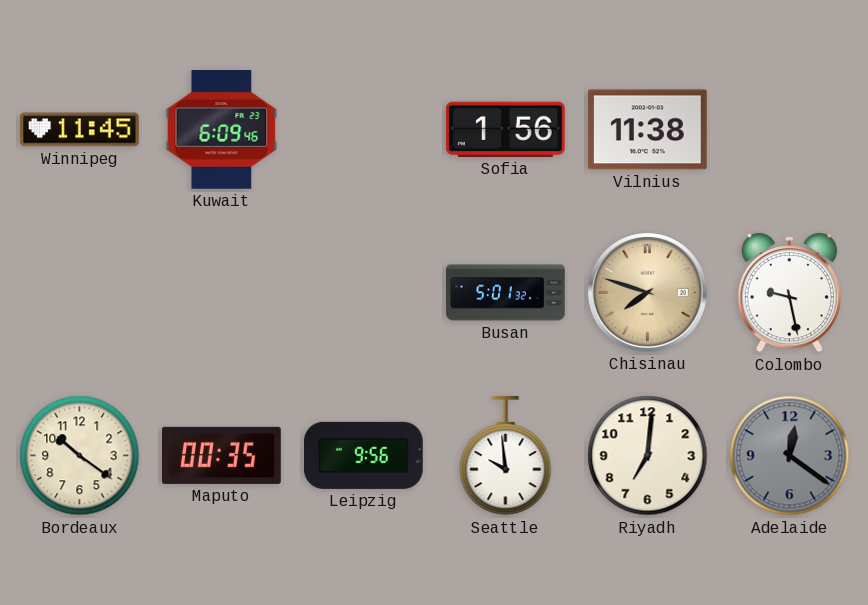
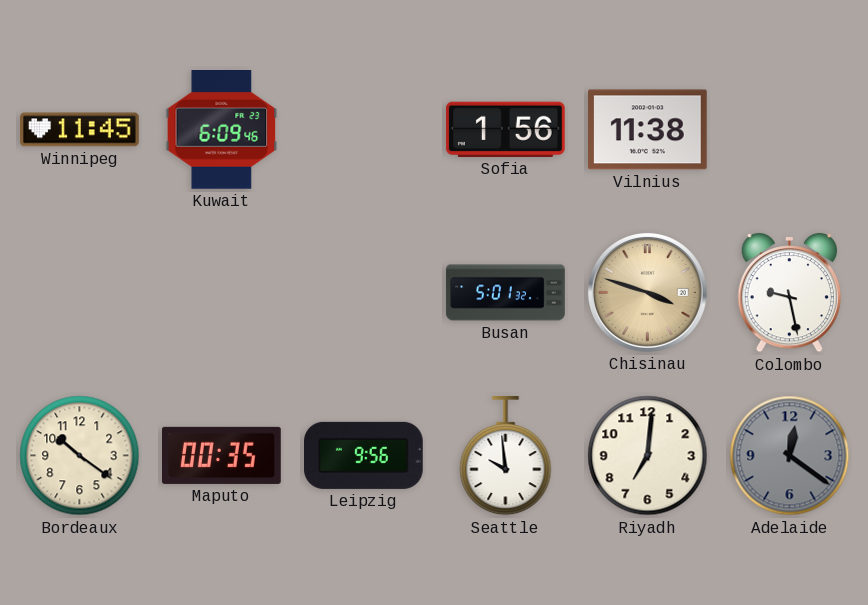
Chisinau: 7:48 -> 3:48 (647, 292)
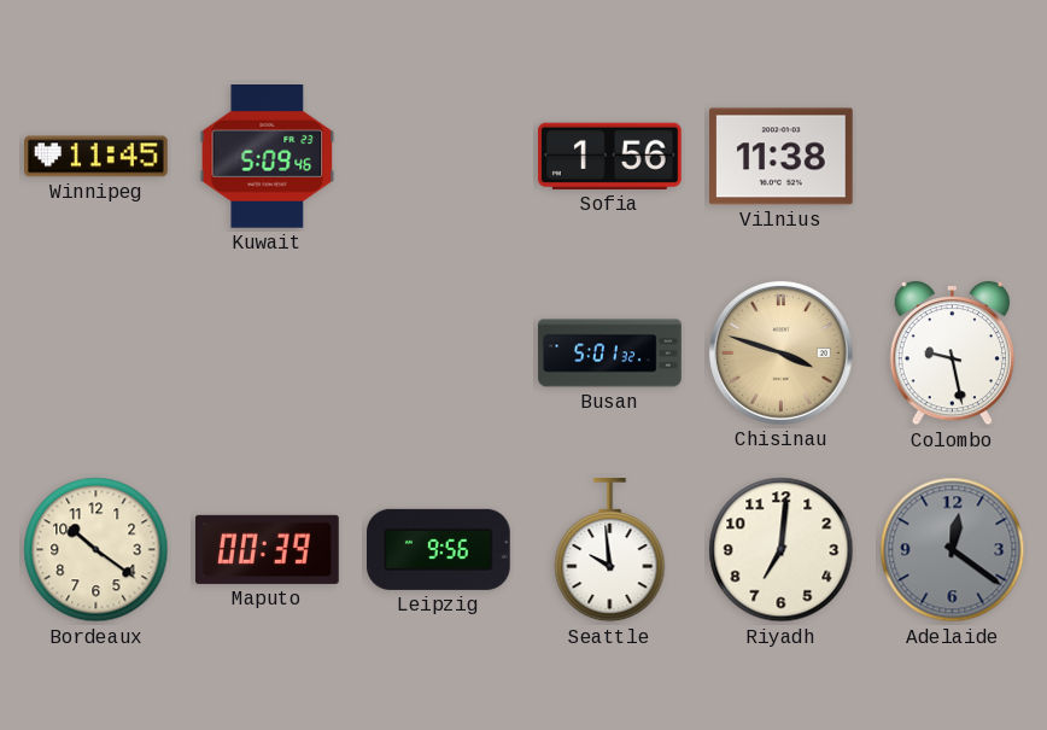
Kuwait: 6:09 -> 5:09 (268, 157)
Maputo: 00:35 -> 00:39 (268, 549)
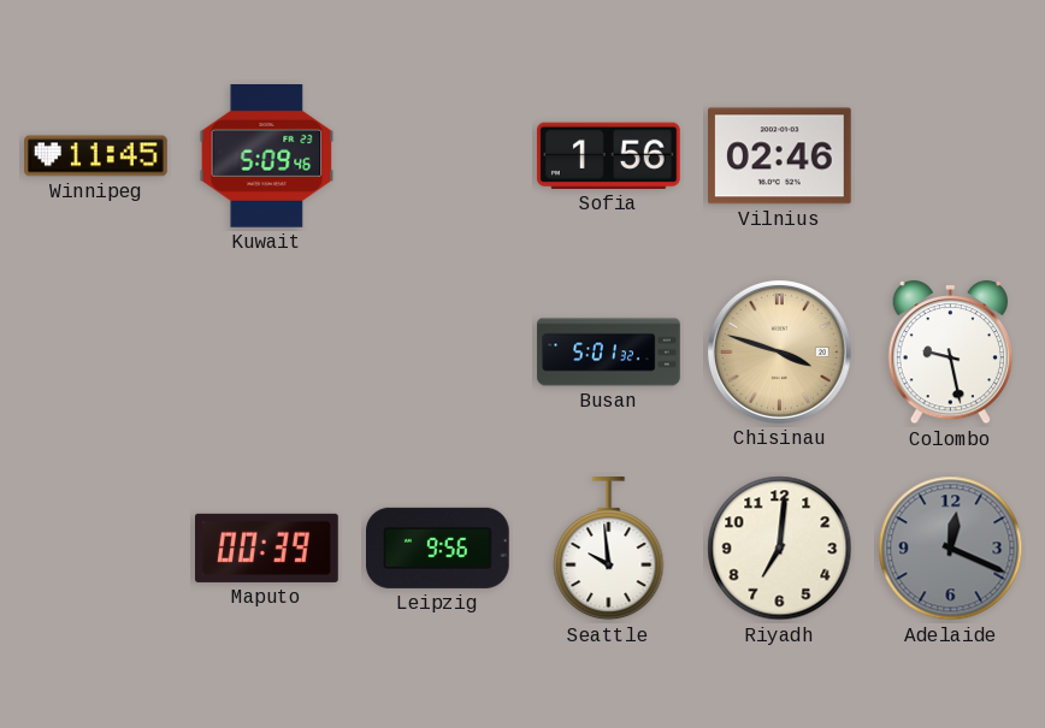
Vilnius: 11:38 -> 02:46 (780, 156)
Bordeaux: 10:21 -> none (96, 550)
Adelaide: 12:21 -> 12:19 (951, 549)
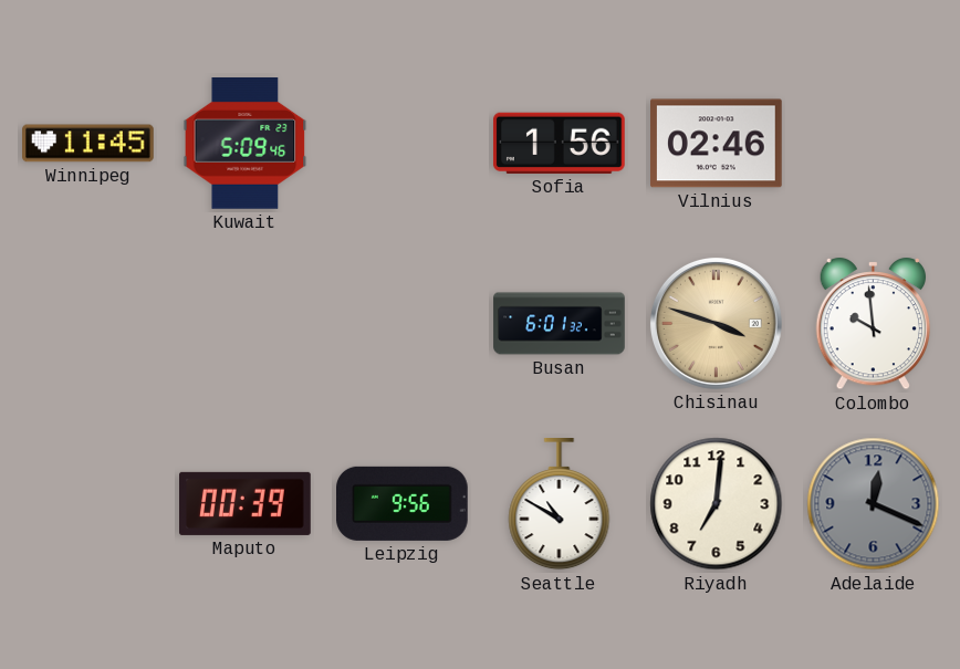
Busan: 5:01 -> 6:01 (560, 324)
Colombo: 9:28 -> 9:59 (873, 324)
Seattle: 9:59 -> 10:50 (560, 505)
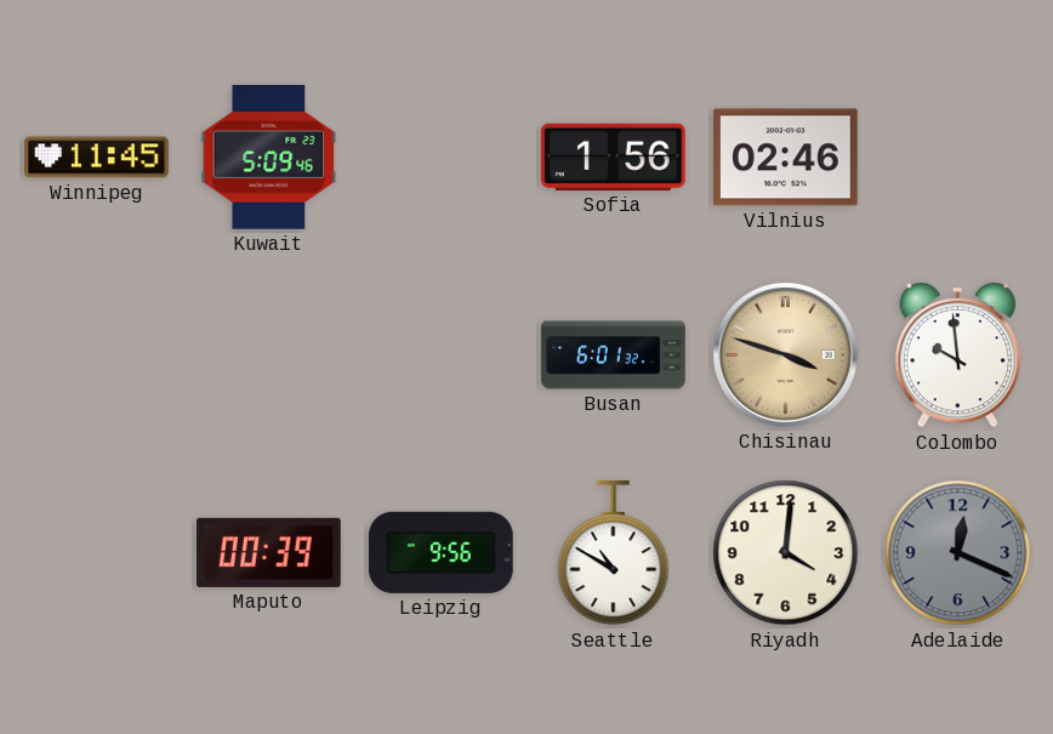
Riyadh: 7:01 -> 4:01 (786, 553)
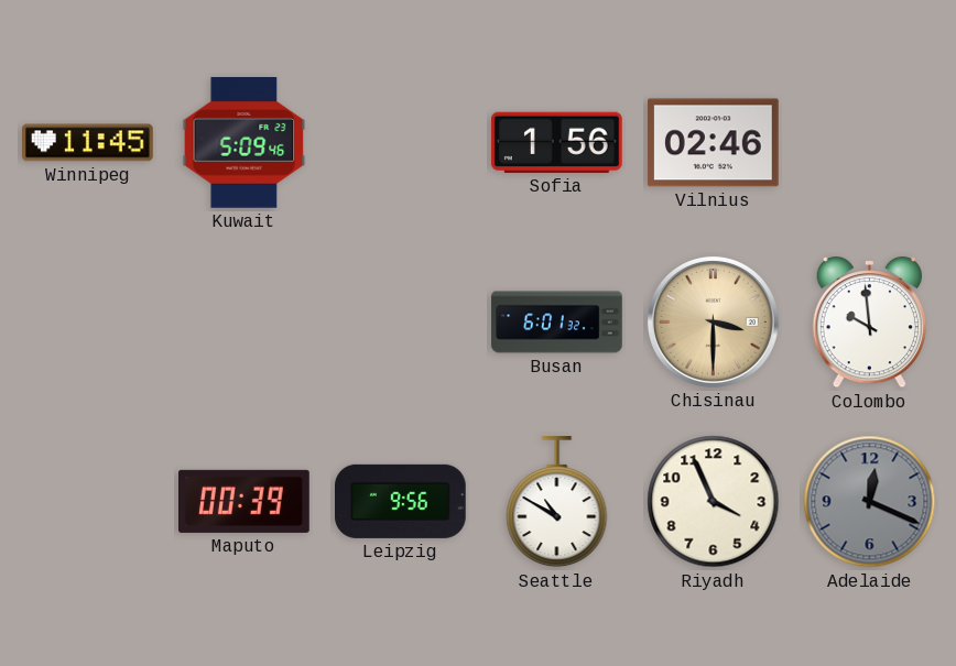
Chisinau: 3:48 -> 3:30 (713, 321)
Riyadh: 4:01 -> 3:56 (714, 502)
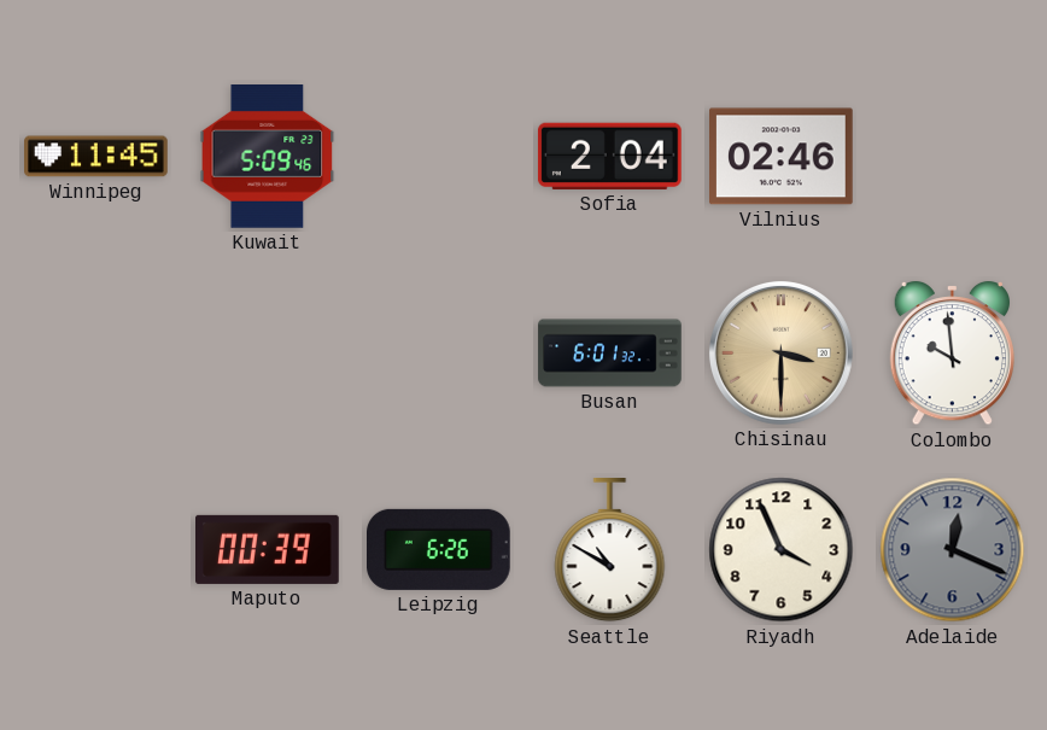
Sofia: 1:56 -> 2:04 (609, 156)
Leipzig: 9:56 -> 6:26 (439, 549)
